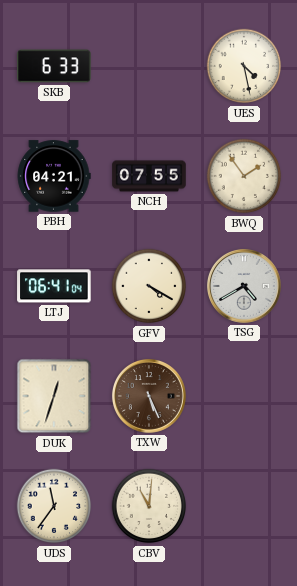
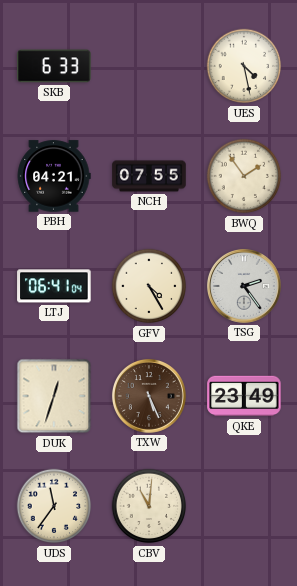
GFV: 4:20 -> 4:25 (149, 286)
TSG: 4:40 -> 2:24 (244, 286)
QKE: none -> 23:49 (244, 396)
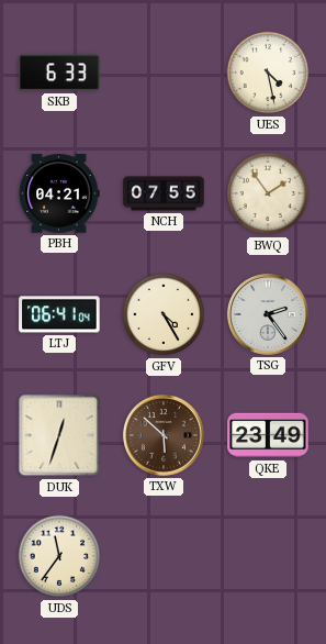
TXW: 5:26 -> 5:52 (164, 435)
CBV: 11:01 -> none (149, 506)
